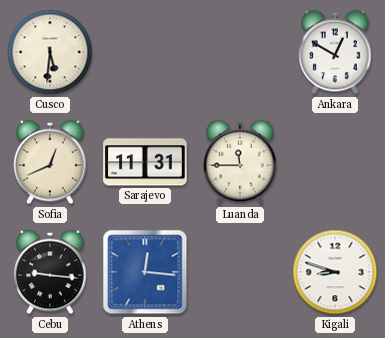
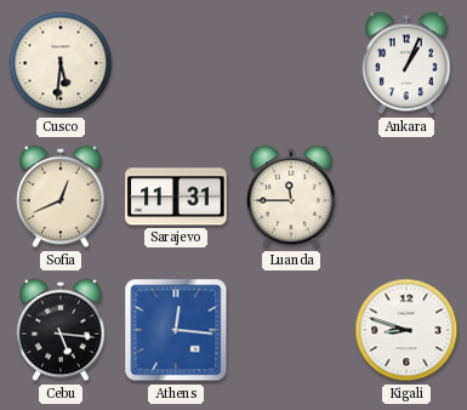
Ankara: 12:50 -> 1:04 (406, 63)
Cebu: 9:16 -> 5:16 (61, 330)
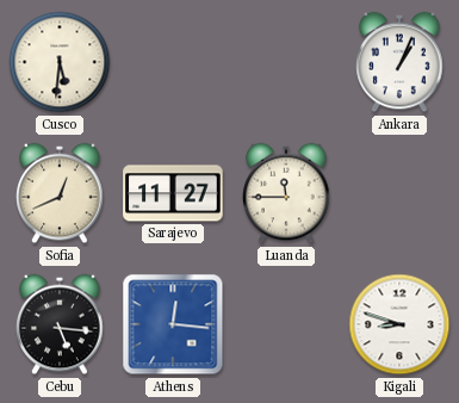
Sarajevo: 11:31 -> 11:27 (173, 193)
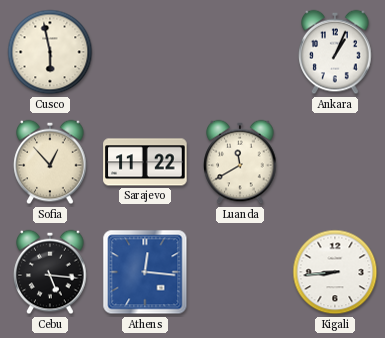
Cusco: 5:31 -> 5:58 (50, 52)
Sofia: 12:41 -> 12:53 (50, 162)
Sarajevo: 11:27 -> 11:22 (145, 162)
Luanda: 11:45 -> 11:40 (240, 162)
Kigali: 8:48 -> 8:44 (335, 272)
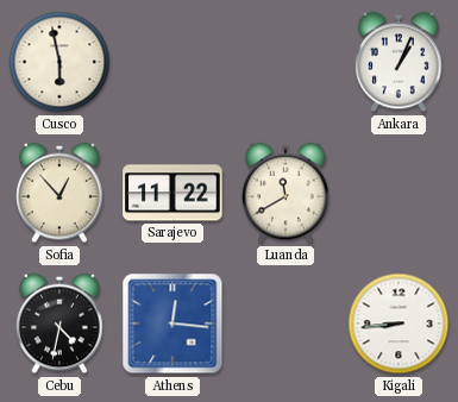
Cebu: 5:16 -> 4:32 (59, 324)
